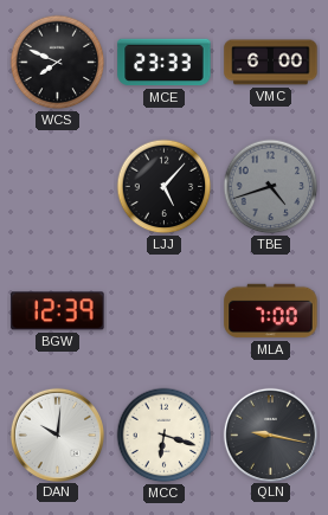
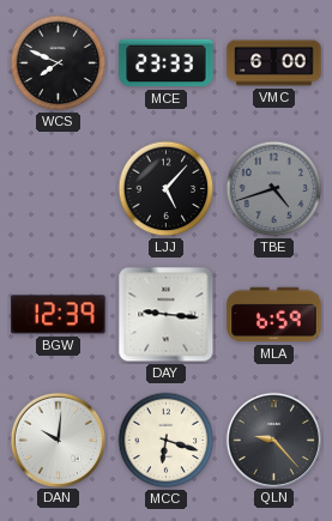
DAY: none -> 9:16 (167, 315)
MLA: 7:00 -> 6:59 (274, 315)
QLN: 9:17 -> 9:23 (273, 440)
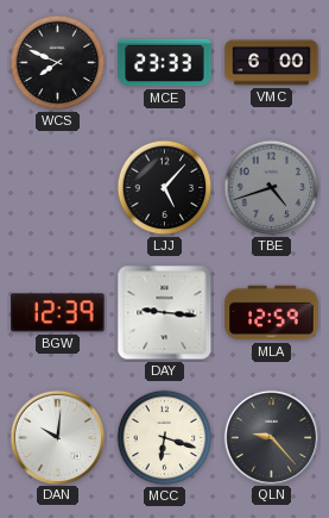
MLA: 6:59 -> 12:59 (272, 313)
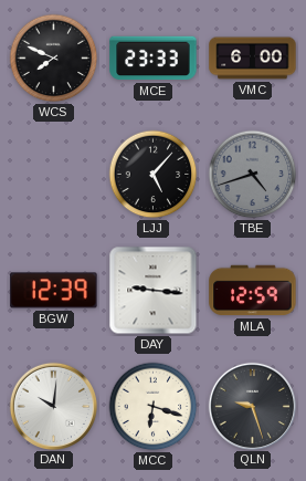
QLN: 9:23 -> 9:27 (252, 406)
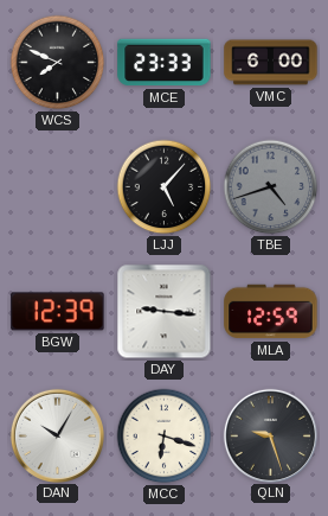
DAN: 10:01 -> 10:05 (57, 435)
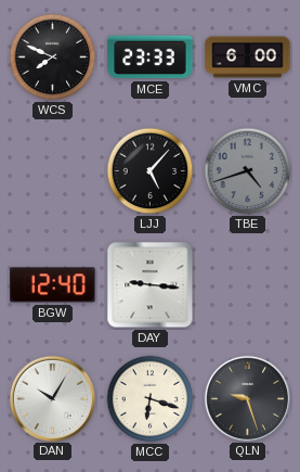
BGW: 12:39 -> 12:40 (53, 285)
MLA: 12:59 -> none (271, 312)
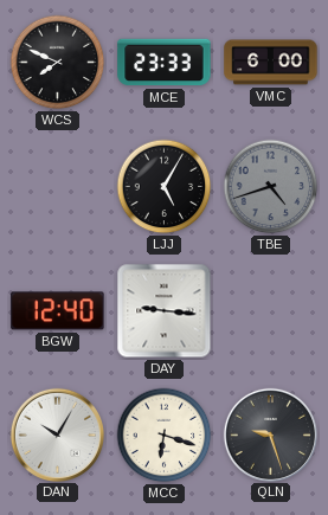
LJJ: 5:07 -> 5:05 (165, 187)
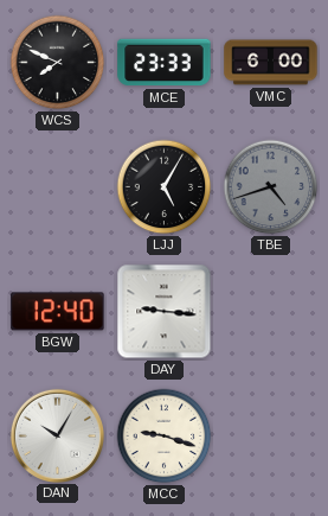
MCC: 6:18 -> 9:18 (165, 437)
QLN: 9:27 -> none (270, 434)
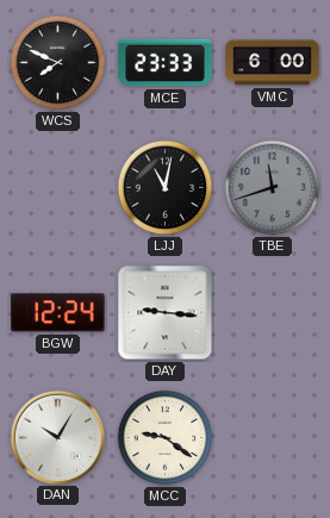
LJJ: 5:05 -> 11:02 (166, 188)
TBE: 4:42 -> 11:42 (273, 188)
BGW: 12:40 -> 12:24 (58, 313)
MCC: 9:18 -> 9:21 (166, 438)
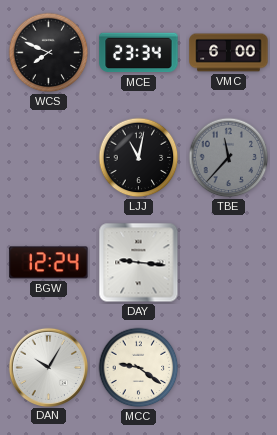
MCE: 23:33 -> 23:34 (139, 53)
TBE: 11:42 -> 11:37 (229, 158)
